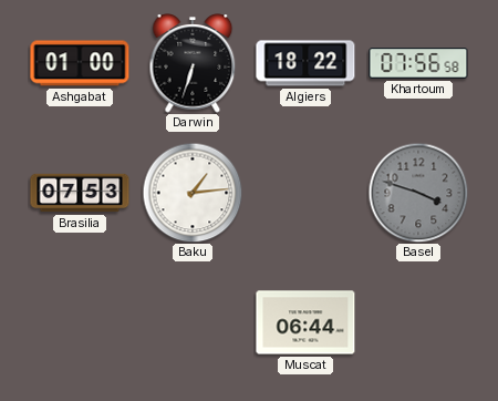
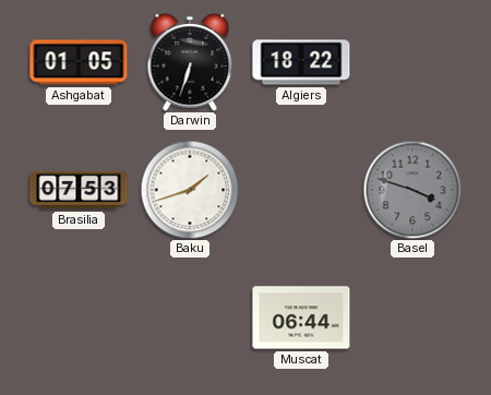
Ashgabat: 01:00 -> 01:05 (79, 62)
Khartoum: 07:56 -> none (418, 63)
Baku: 1:14 -> 1:42 (190, 190)
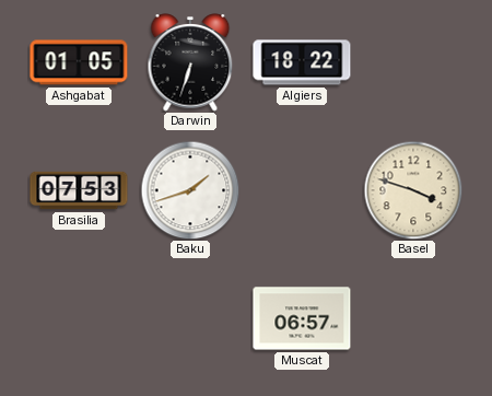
Basel dial: grey -> cream (413, 190)
Muscat: 06:44 -> 06:57 (302, 318)
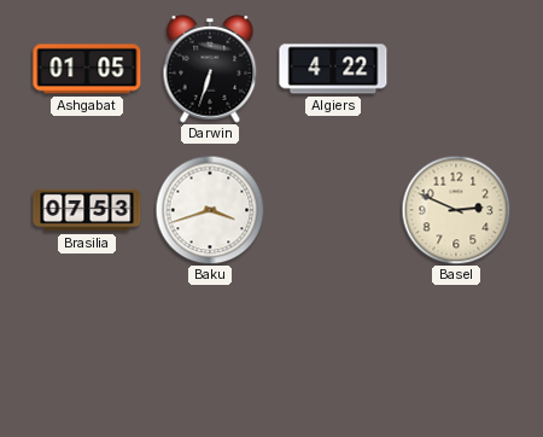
Algiers: 18:22 -> 4:22 (333, 69)
Baku: 1:42 -> 3:42 (210, 210)
Basel: 3:48 -> 2:49 (456, 210)
Muscat: 06:57 -> none (302, 318)
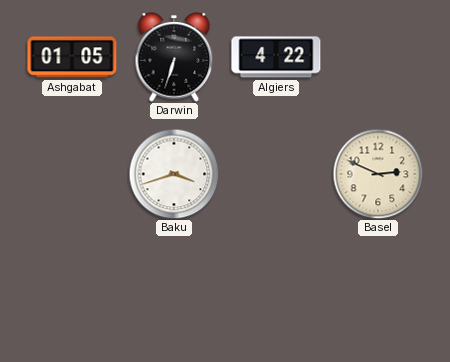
Brasilia: 07:53 -> none (87, 210)
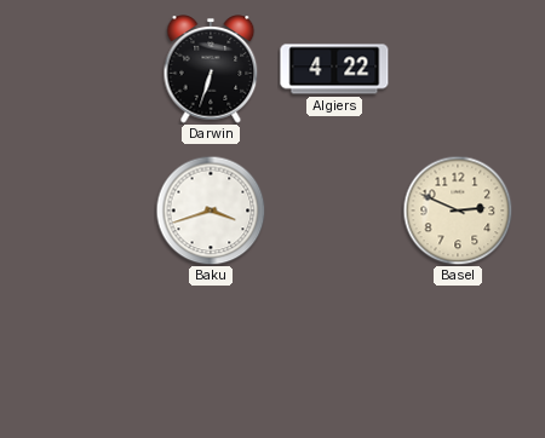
Ashgabat: 01:05 -> none (72, 57)
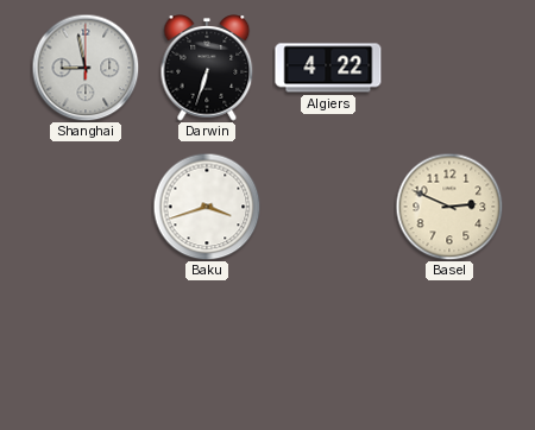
Shanghai: none -> 8:58 (86, 68)
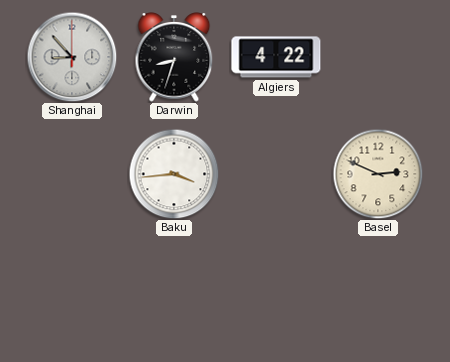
Shanghai: 8:58 -> 8:53 (72, 57)
Darwin: 6:33 -> 8:33 (174, 57)
Baku: 3:42 -> 3:44 (174, 174)
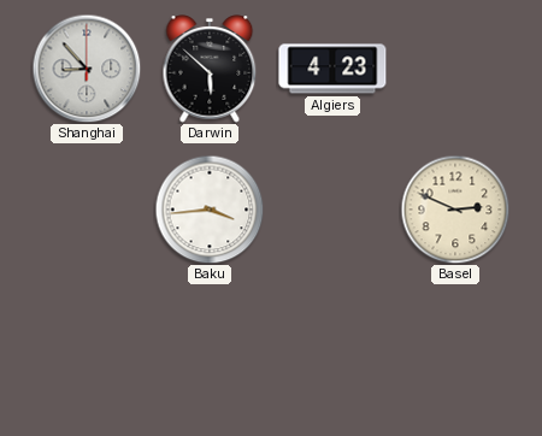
Darwin: 8:33 -> 5:52 (210, 69)
Algiers: 4:22 -> 4:23 (332, 69)
